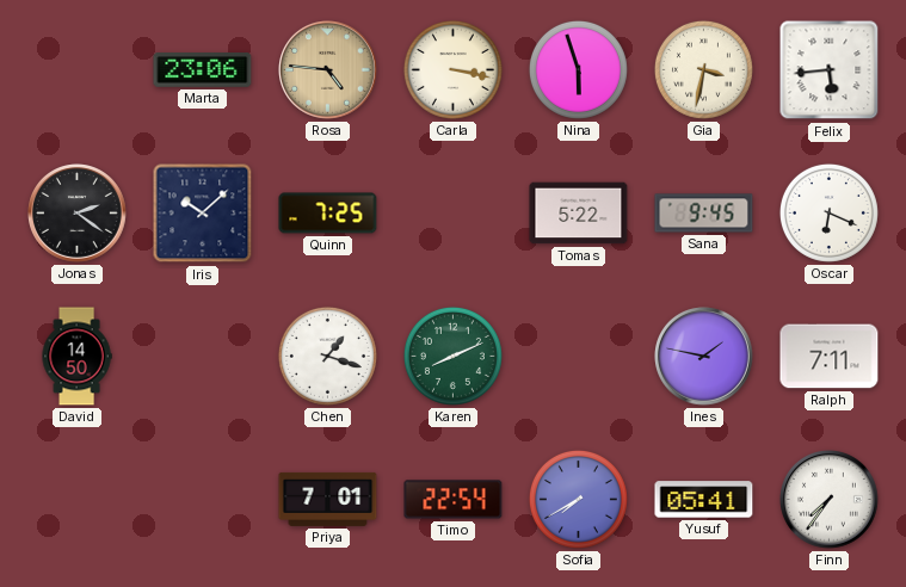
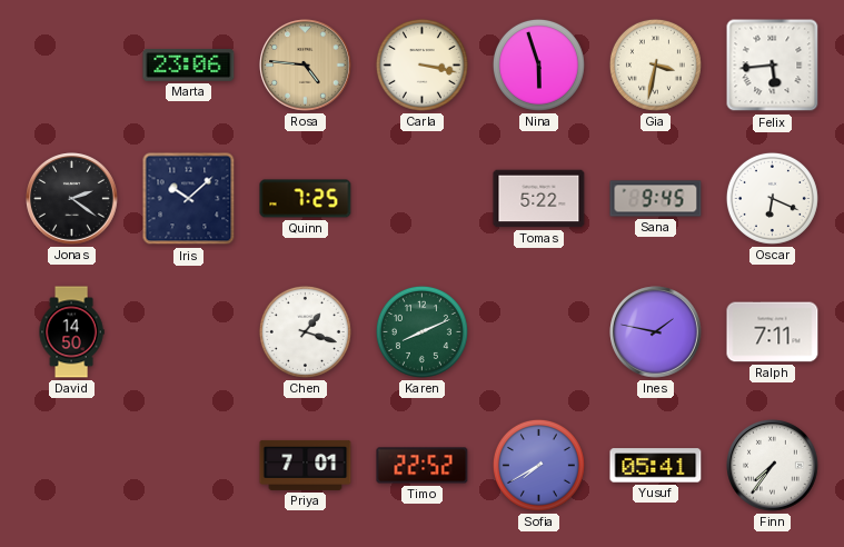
Timo: 22:54 -> 22:52 (423, 466)
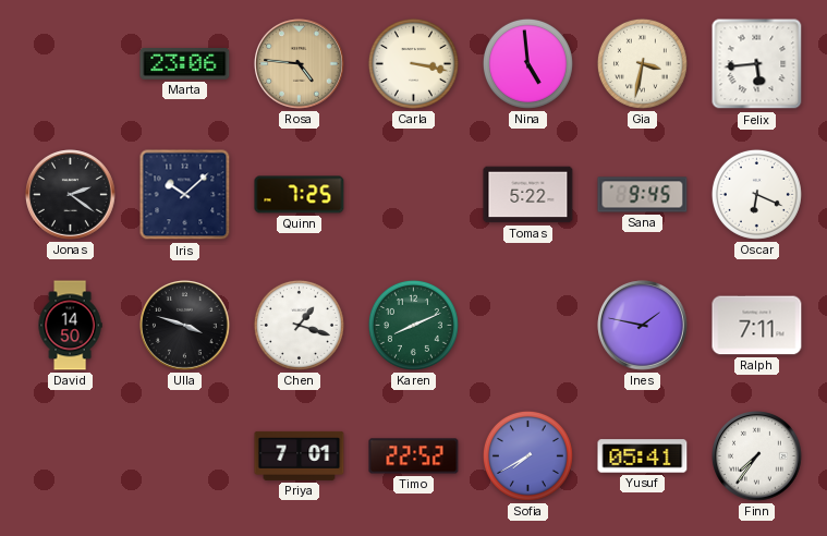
Nina: 5:57 -> 4:59 (527, 63)
Ulla: none -> 3:48 (185, 326)
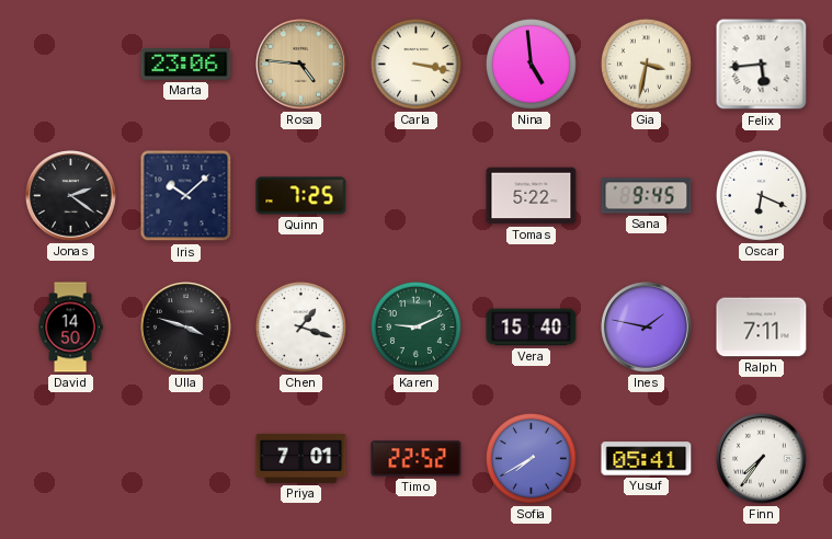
Karen: 8:11 -> 9:11 (415, 326)
Vera: none -> 15:40 (532, 328)
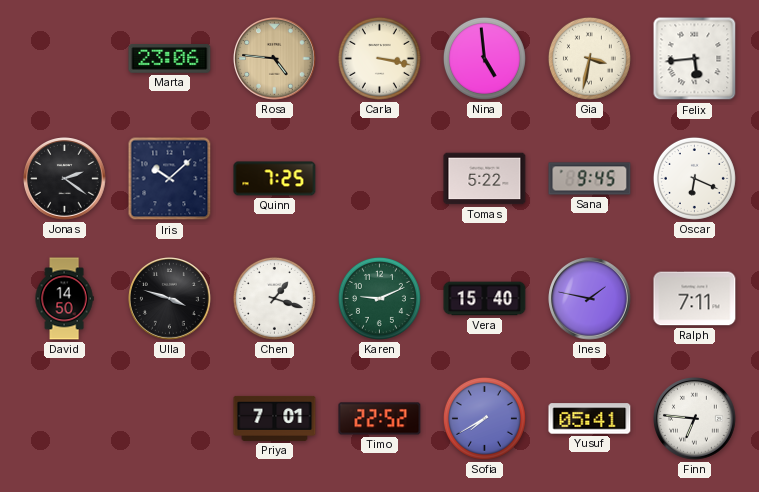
Finn: 7:36 -> 6:46 (695, 419)
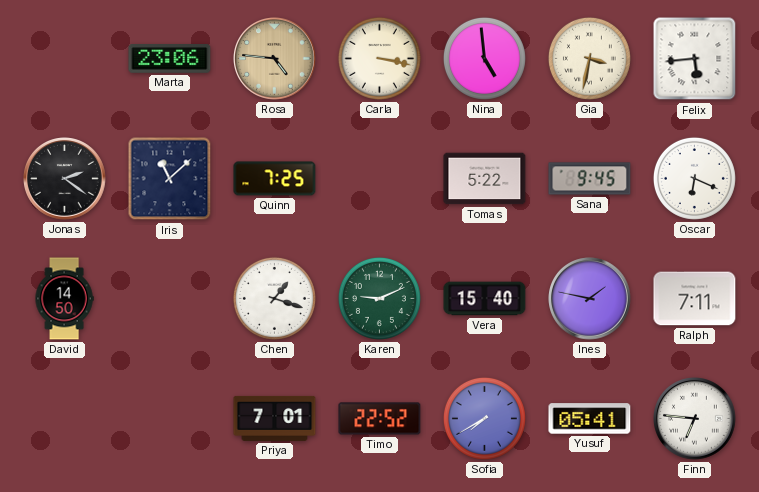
Iris: 10:08 -> 11:08 (170, 179)
Ulla: 3:48 -> none (170, 299)
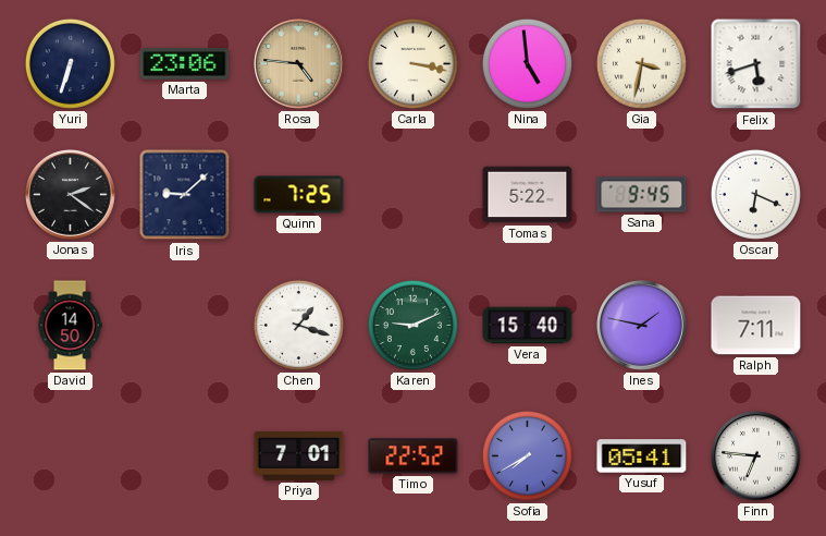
Yuri: none -> 6:33 (70, 63)
Felix: 5:44 -> 5:42 (756, 64)
Iris: 11:08 -> 9:08 (185, 195)
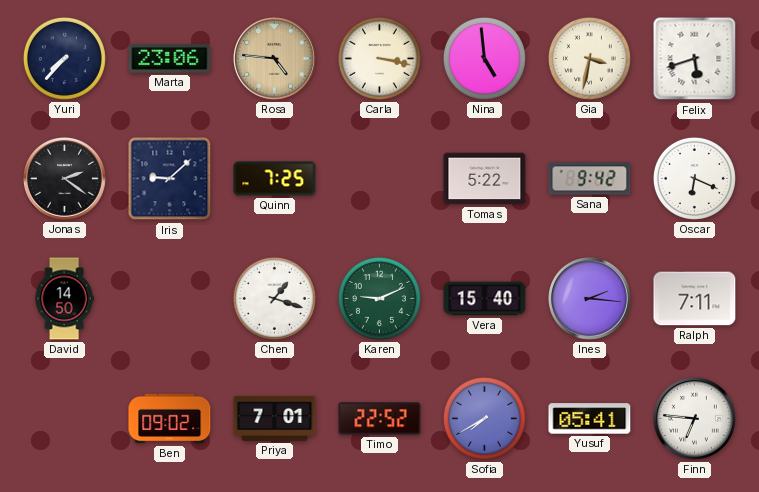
Yuri: 6:33 -> 7:37 (64, 58)
Sana: 9:45 -> 9:42 (590, 179)
Ines: 1:47 -> 2:16 (590, 299)
Ben: none -> 09:02 (170, 419)
